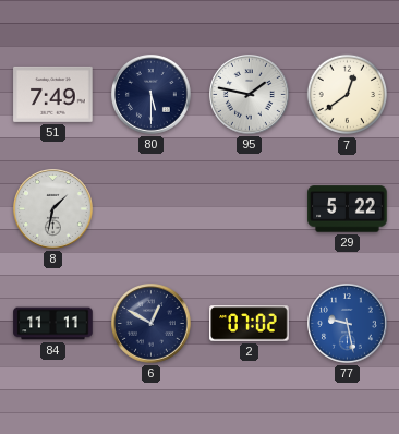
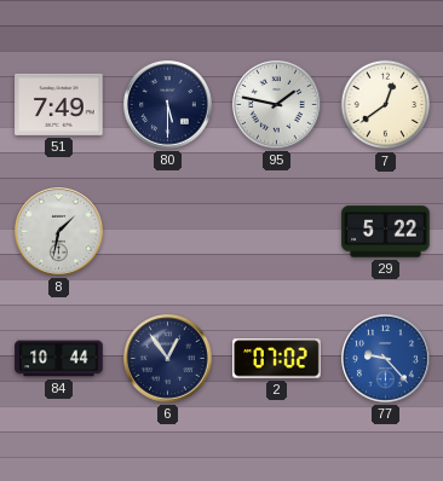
84: 11:11 -> 10:44 (59, 359)
6: 12:50 -> 12:54 (168, 359)
77: 9:28 -> 9:23 (386, 359)
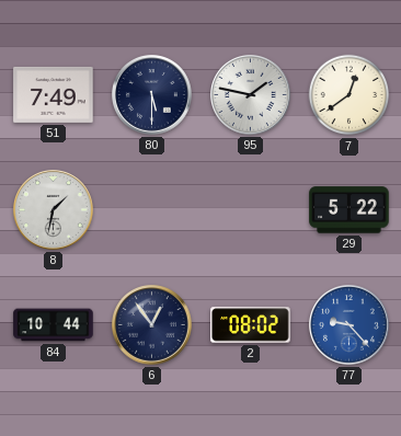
2: 07:02 -> 08:02 (251, 325)
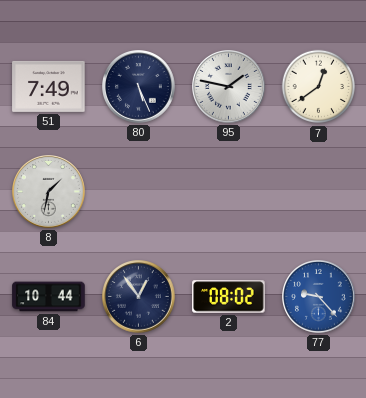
80: 5:30 -> 5:26 (139, 87)
29: 5:22 -> none (350, 210)
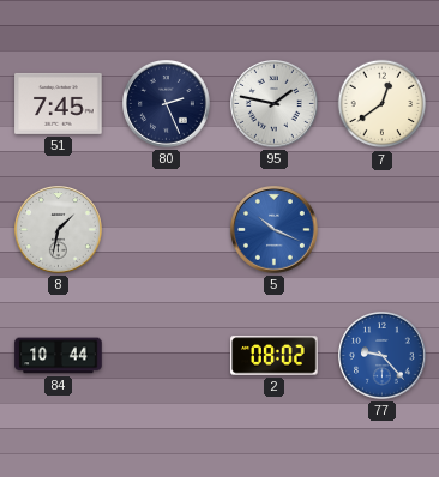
51: 7:49 -> 7:45 (59, 103)
80: 5:26 -> 2:26 (167, 104)
5: none -> 10:19 (275, 230)
6: 12:54 -> none (139, 297)
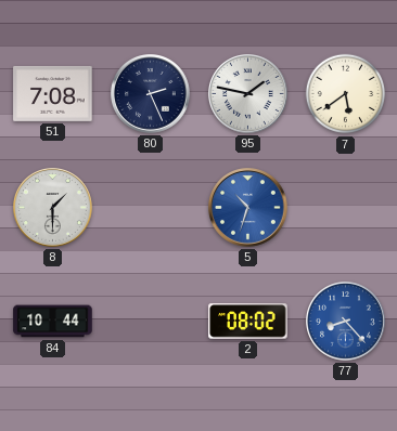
51: 7:45 -> 7:08 (53, 93)
7: 12:39 -> 5:39 (346, 94)
8: 1:32 -> 1:30 (53, 208)
5: 10:19 -> 10:33 (248, 208)
77: 9:23 -> 8:23 (346, 322)
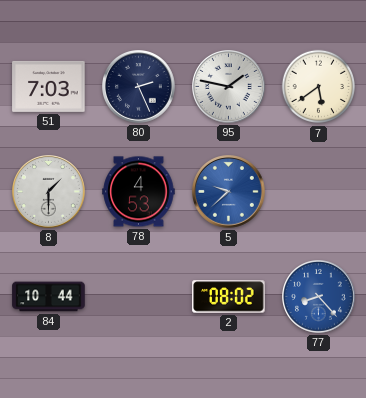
51: 7:08 -> 7:03 (49, 86)
78: none -> 4:53 (139, 192)
5: 10:33 -> 9:38 (229, 192)
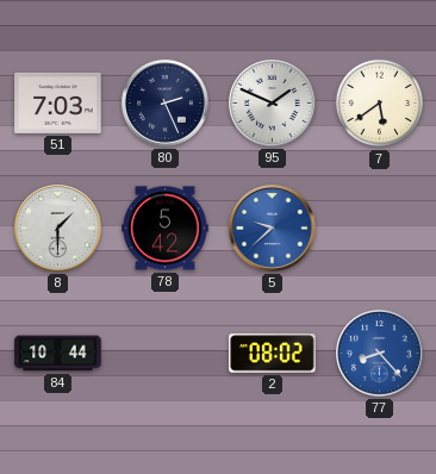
95: 1:47 -> 1:49 (273, 104)
78: 4:53 -> 5:42 (166, 229)
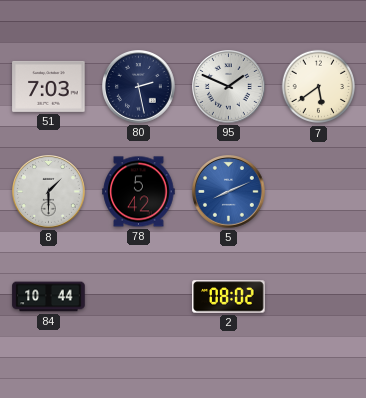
80: 2:26 -> 2:28 (139, 87)
5: 9:38 -> 8:11 (229, 192)
77: 8:23 -> none (380, 354)
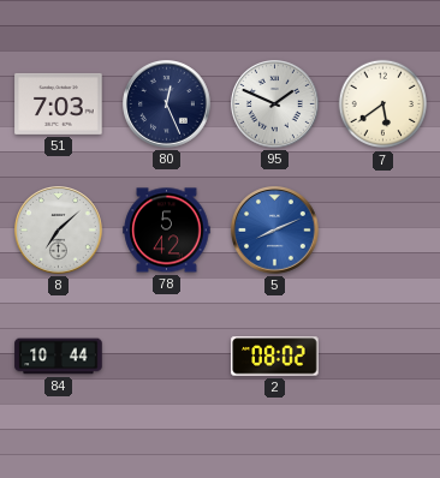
80: 2:28 -> 12:26 (167, 104)
8: 1:30 -> 7:08 (59, 231)
